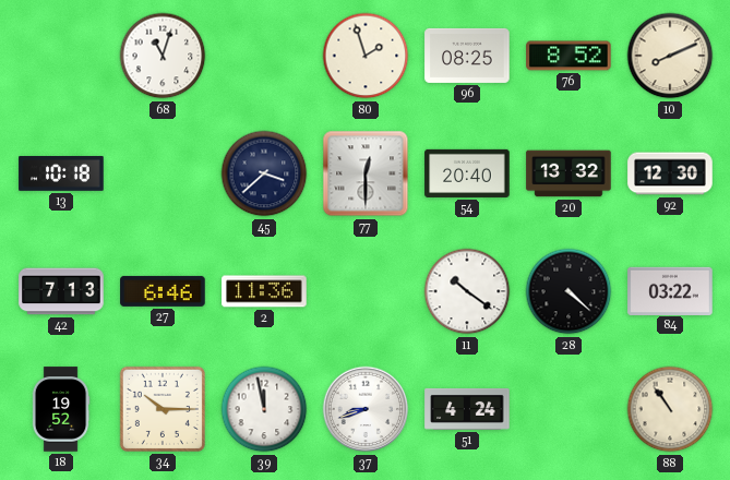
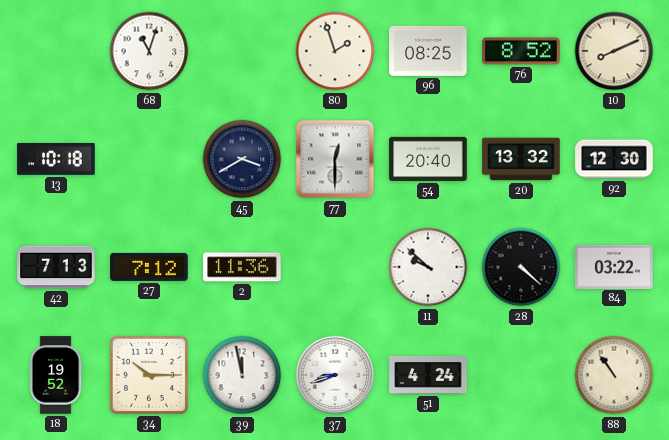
45: 3:38 -> 3:40 (242, 159)
27: 6:46 -> 7:12 (149, 267)
11: 10:21 -> 9:52 (428, 267)
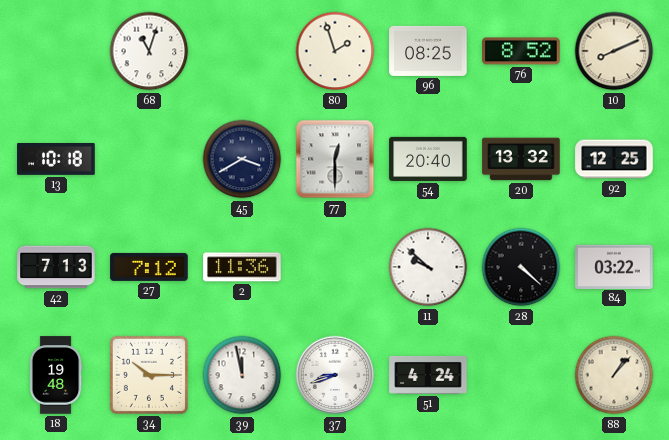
92: 12:30 -> 12:25 (614, 159)
18: 19:52 -> 19:48 (56, 375)
88: 10:54 -> 1:07 (614, 375)
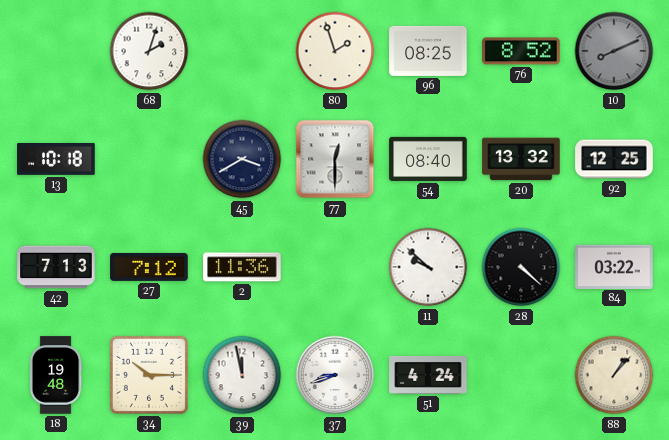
68: 11:03 -> 2:03 (149, 51)
10 dial: cream -> grey (614, 51)
54: 20:40 -> 08:40 (428, 159)
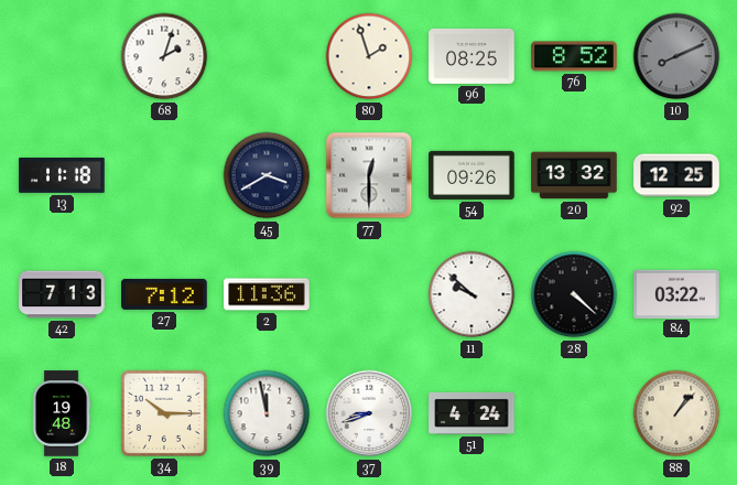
13: 10:18 -> 11:18 (62, 176)
54: 08:40 -> 09:26 (472, 175)
